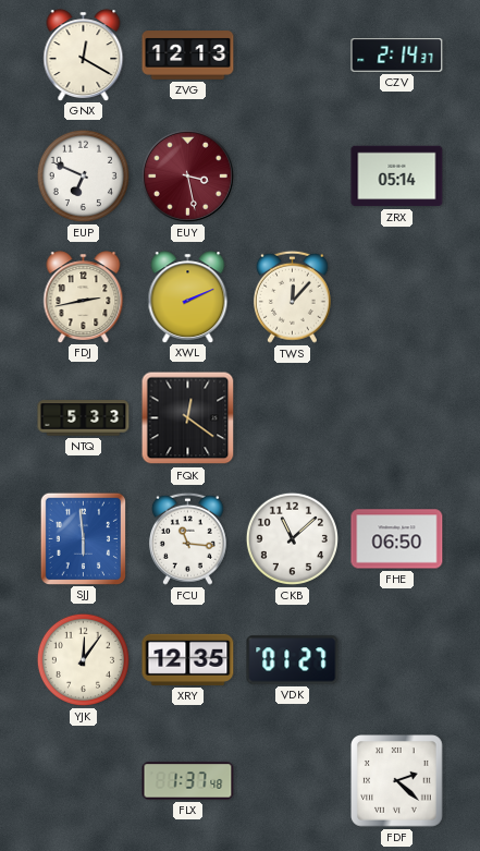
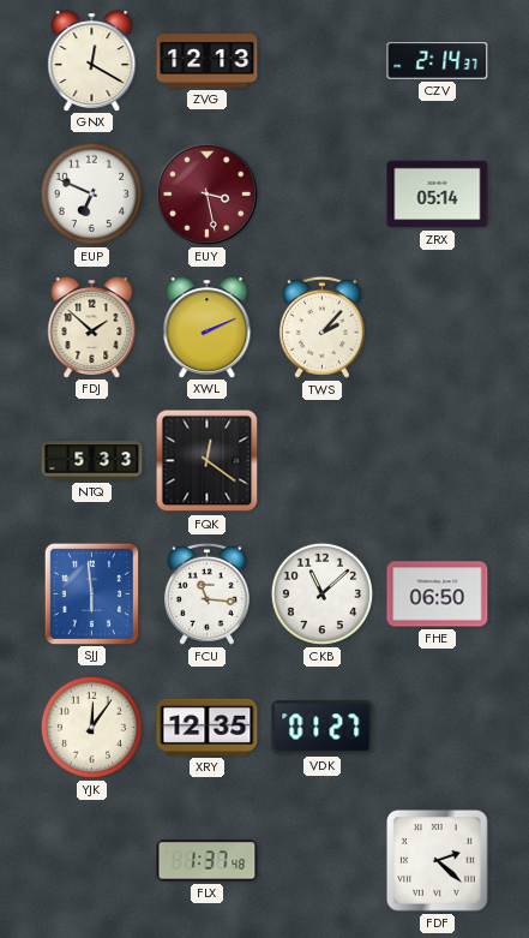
FDJ: 2:43 -> 1:52 (92, 327)
TWS: 12:07 -> 2:07 (321, 327)
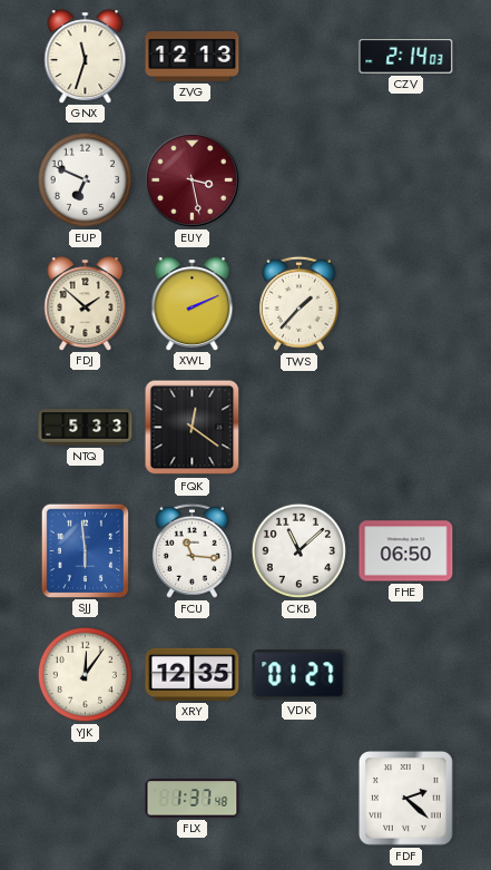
GNX: 12:20 -> 11:33 (86, 56)
CZV: 2:14:37 -> 2:14:03 (406, 57)
ZRX: 05:14 -> none (438, 195)
TWS: 2:07 -> 1:37 (298, 303)
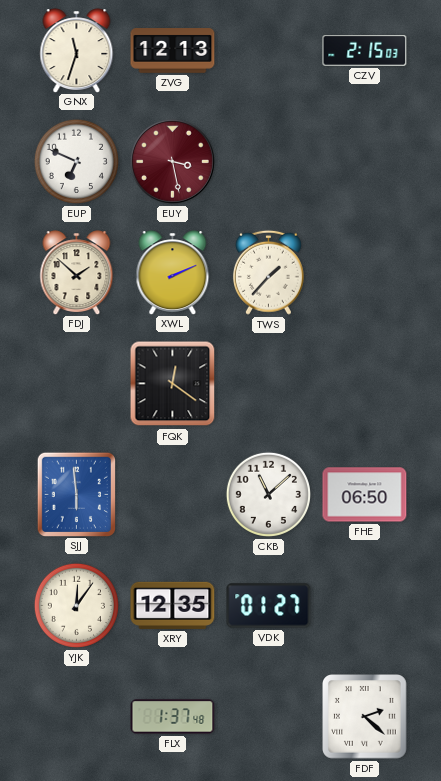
CZV: 2:14 -> 2:15 (365, 51)
NTQ: 5:33 -> none (86, 428)
FCU: 11:16 -> none (192, 550)
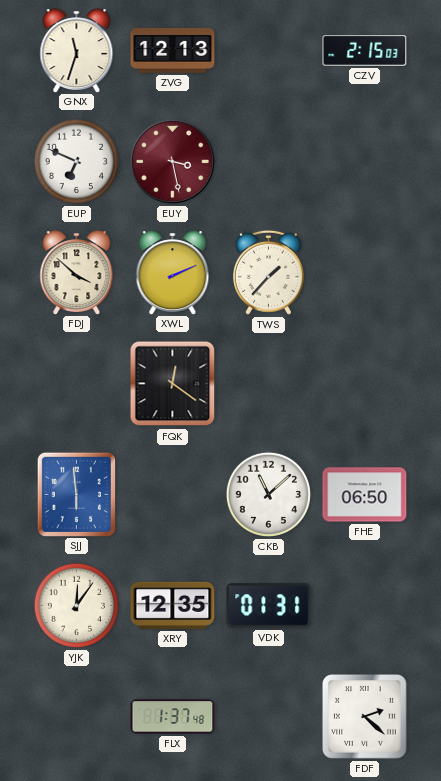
FDJ: 1:52 -> 3:52 (77, 272)
VDK: 01:27 -> 01:31 (269, 606)
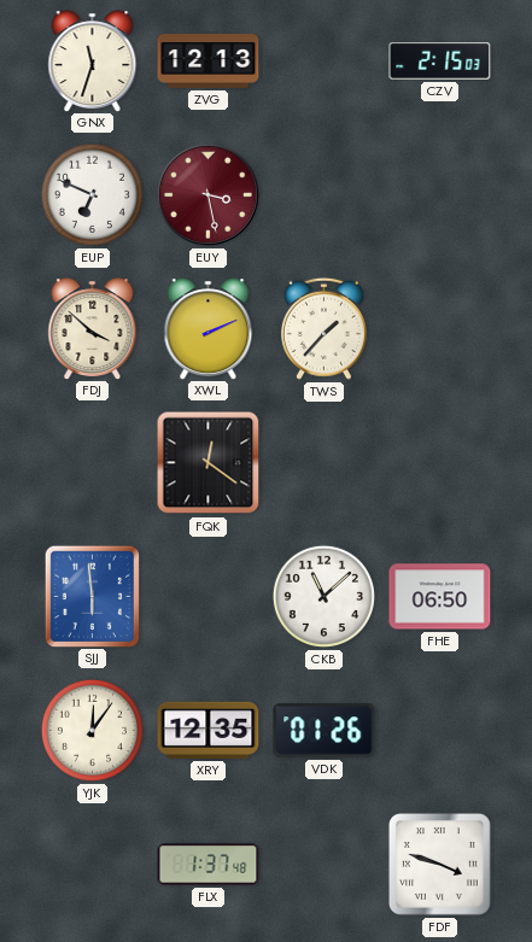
VDK: 01:31 -> 01:26 (325, 731)
FDF: 2:22 -> 3:48 (440, 865)
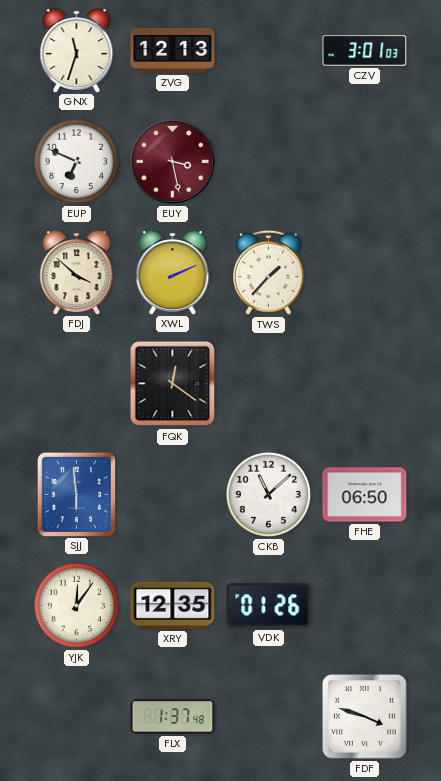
CZV: 2:15 -> 3:01 (365, 51)
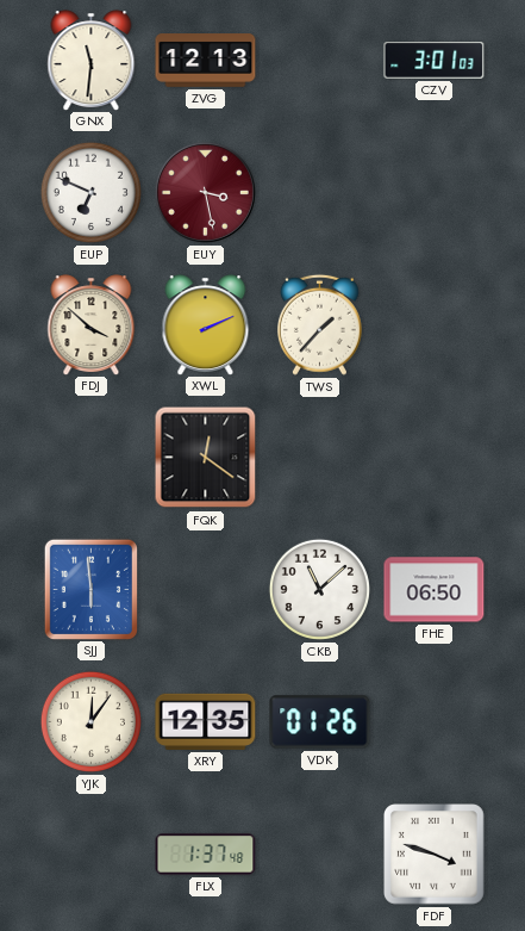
GNX: 11:33 -> 11:31 (92, 60)
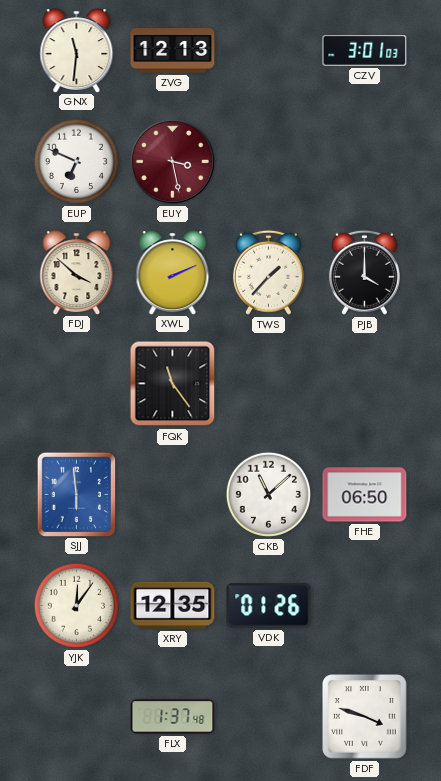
PJB: none -> 4:00 (364, 272)
FQK: 12:21 -> 11:24 (173, 384)
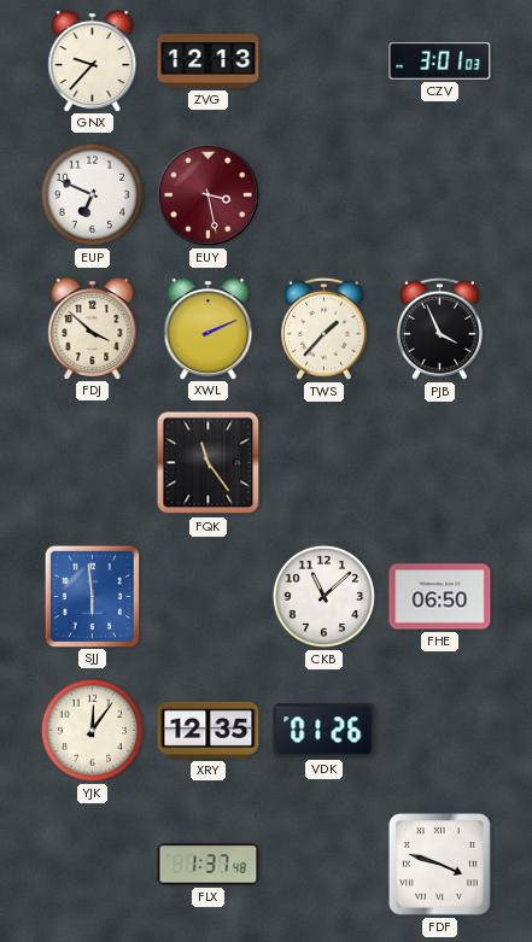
GNX: 11:31 -> 9:37 (93, 60)
PJB: 4:00 -> 3:56 (439, 328)
